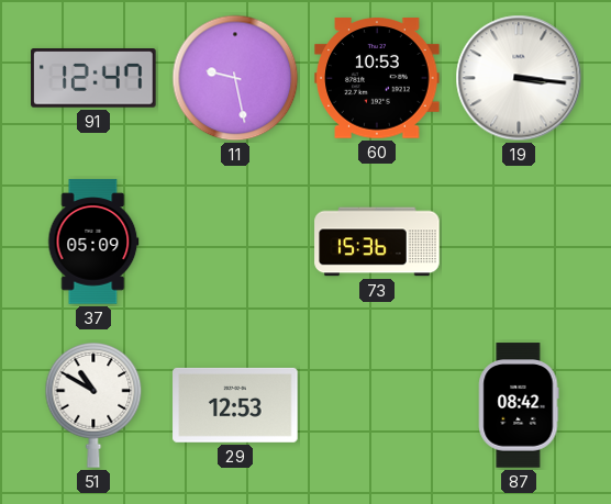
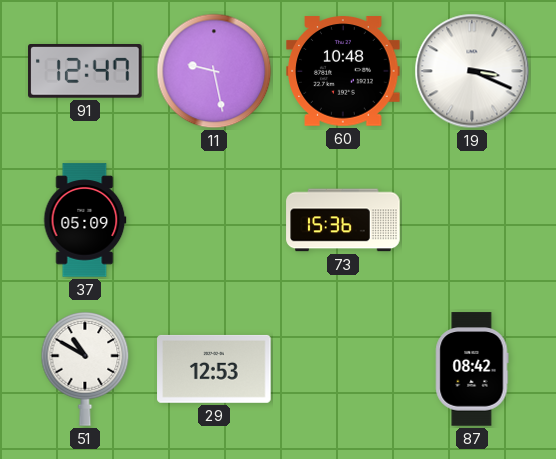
60: 10:53 -> 10:48 (343, 71)
19: 3:16 -> 3:19 (472, 71)
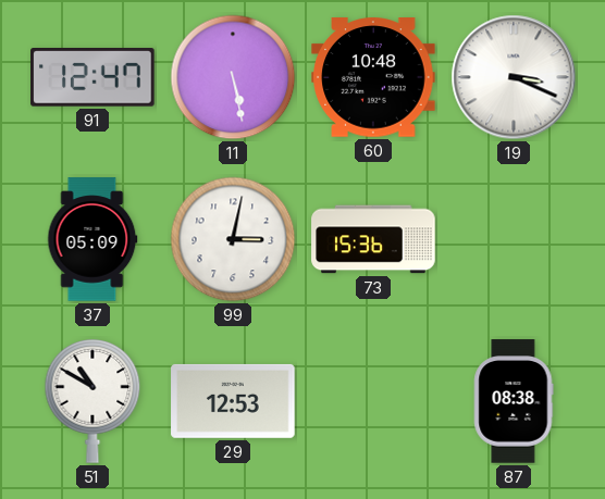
11: 9:28 -> 5:28 (233, 77)
99: none -> 3:02 (233, 239)
87: 08:42 -> 08:38 (514, 401)
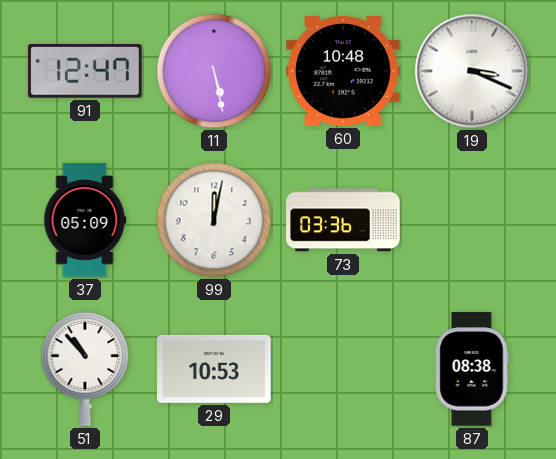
99: 3:02 -> 12:02 (214, 220)
73: 15:36 -> 03:36 (343, 220)
51: 10:50 -> 10:53 (85, 369)
29: 12:53 -> 10:53 (214, 369)
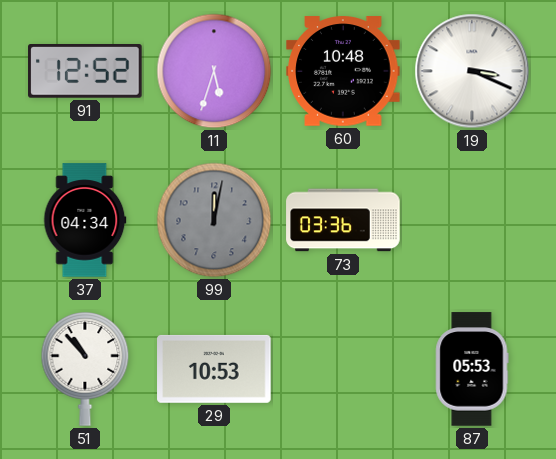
91: 12:47 -> 12:52 (85, 71)
11: 5:28 -> 5:33 (214, 71)
37: 05:09 -> 04:34 (85, 220)
99 dial: white -> grey (214, 220)
87: 08:38 -> 05:53 (472, 369)
